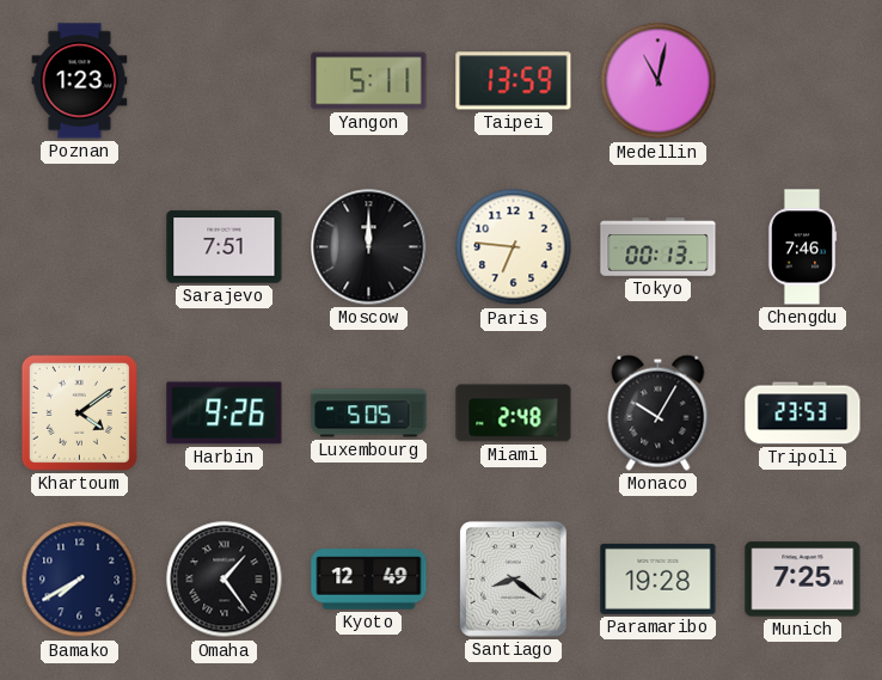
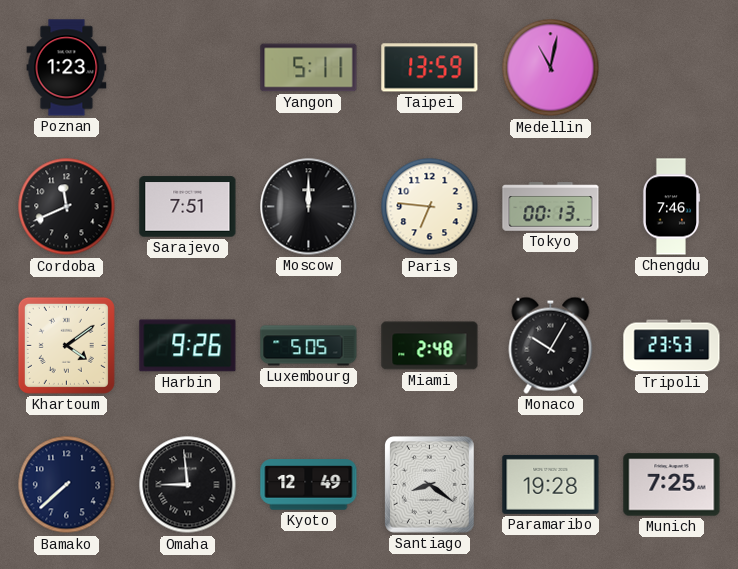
Cordoba: none -> 11:41 (67, 207)
Bamako: 7:40 -> 7:38 (67, 485)
Omaha: 1:24 -> 8:59 (188, 485)
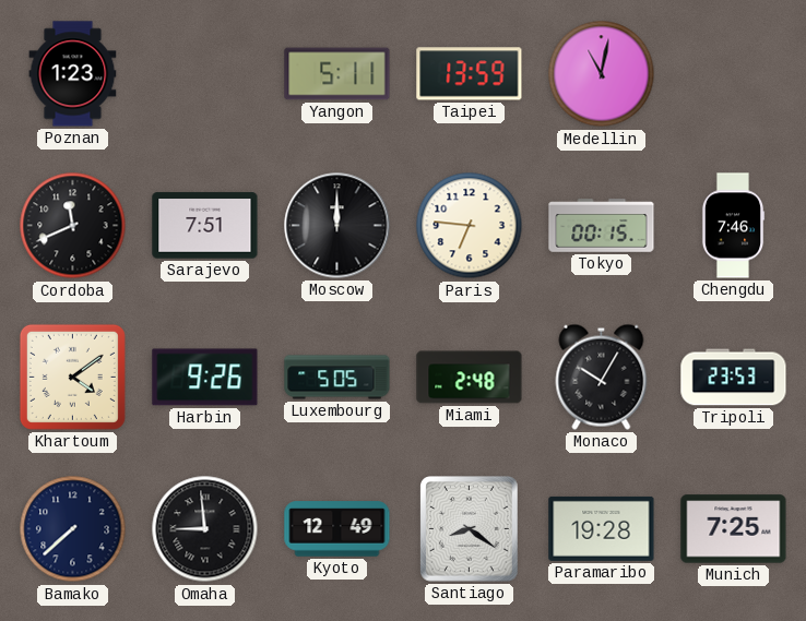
Tokyo: 00:13 -> 00:15 (602, 226)
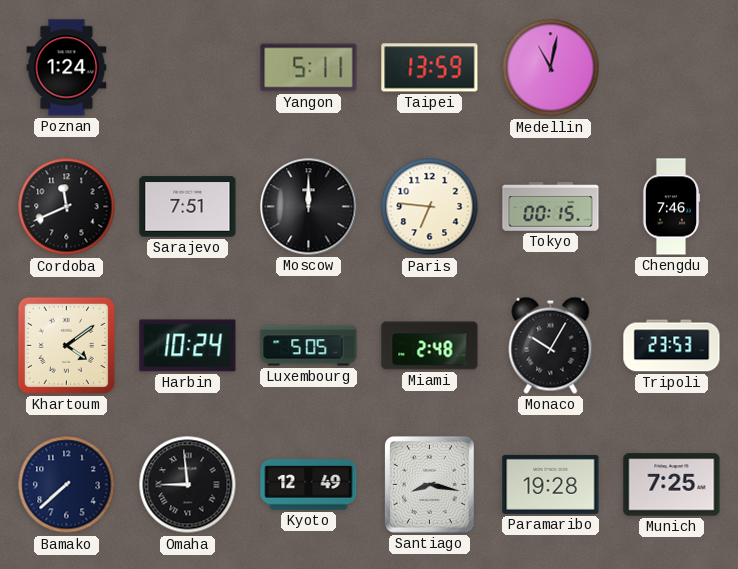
Poznan: 1:23 -> 1:24 (67, 68)
Harbin: 9:26 -> 10:24 (188, 346)
Santiago: 8:21 -> 8:17 (429, 485)
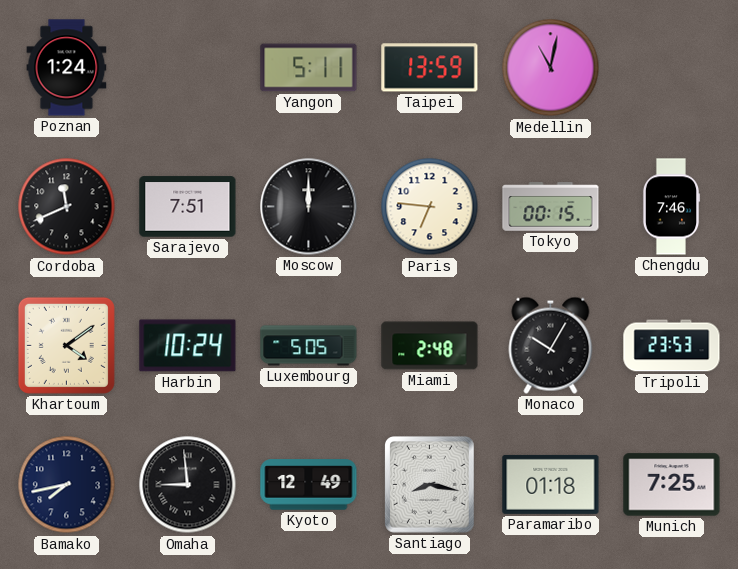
Bamako: 7:38 -> 7:43 (67, 485)
Paramaribo: 19:28 -> 01:18 (551, 484)
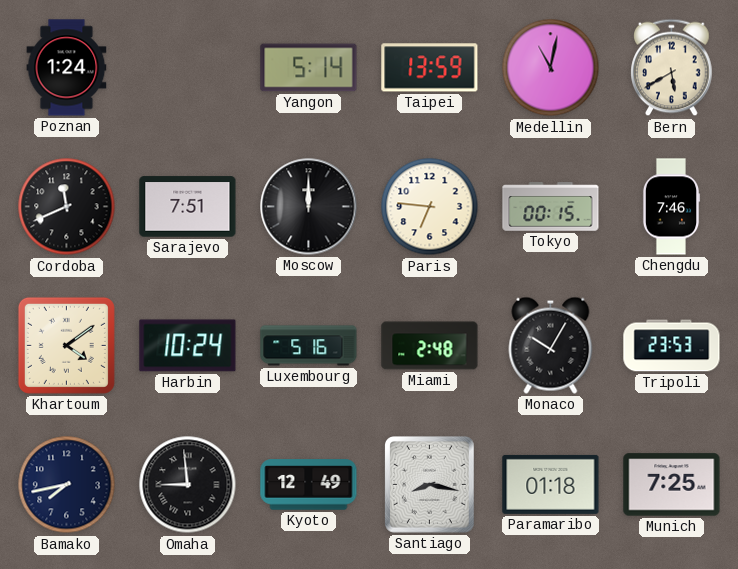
Yangon: 5:11 -> 5:14 (309, 68)
Bern: none -> 5:40 (672, 68)
Luxembourg: 5:05 -> 5:16 (309, 346)
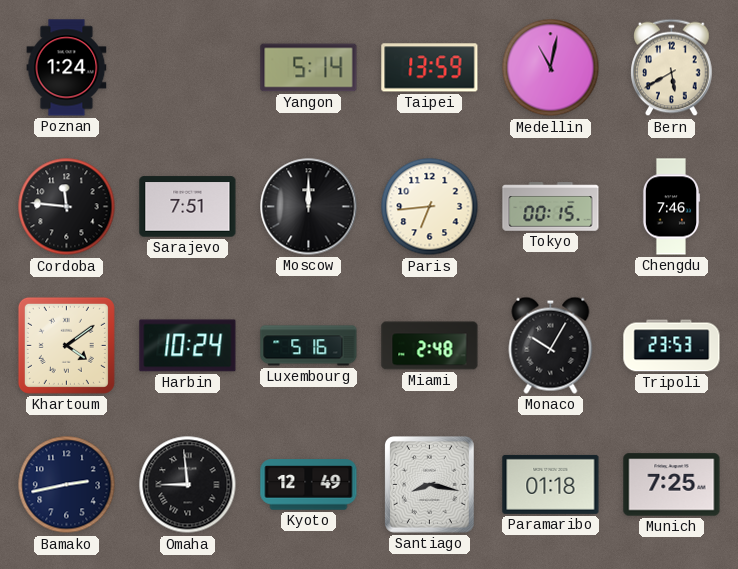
Cordoba: 11:41 -> 11:46 (67, 207)
Paris: 6:46 -> 6:44 (430, 207)
Bamako: 7:43 -> 2:43 (67, 485)
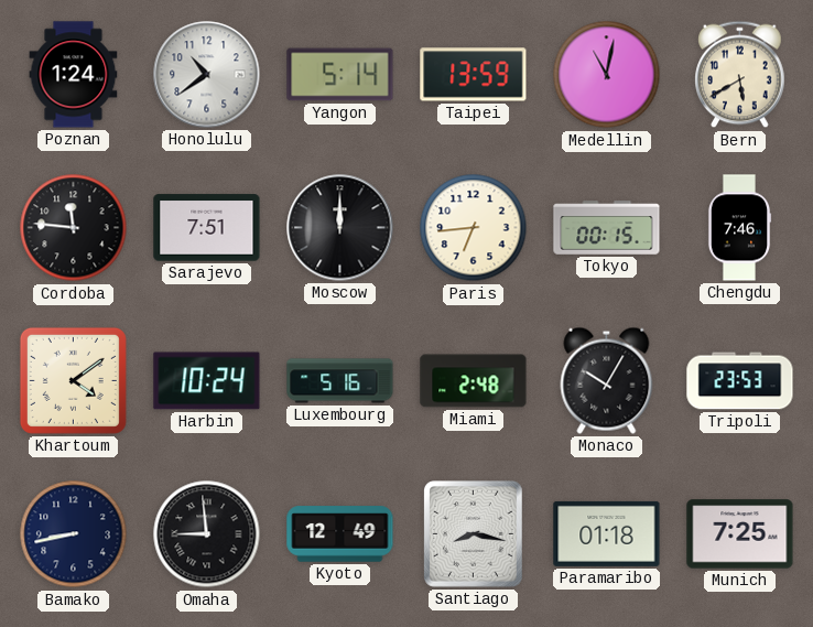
Honolulu: none -> 10:39 (207, 75)
Bamako: 2:43 -> 8:43 (74, 534)
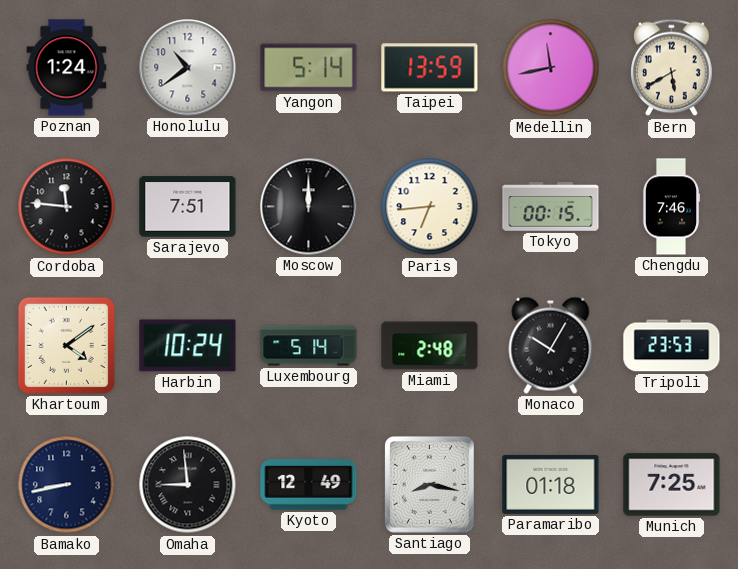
Medellin: 11:02 -> 11:43 (551, 68)
Luxembourg: 5:16 -> 5:14 (309, 346)
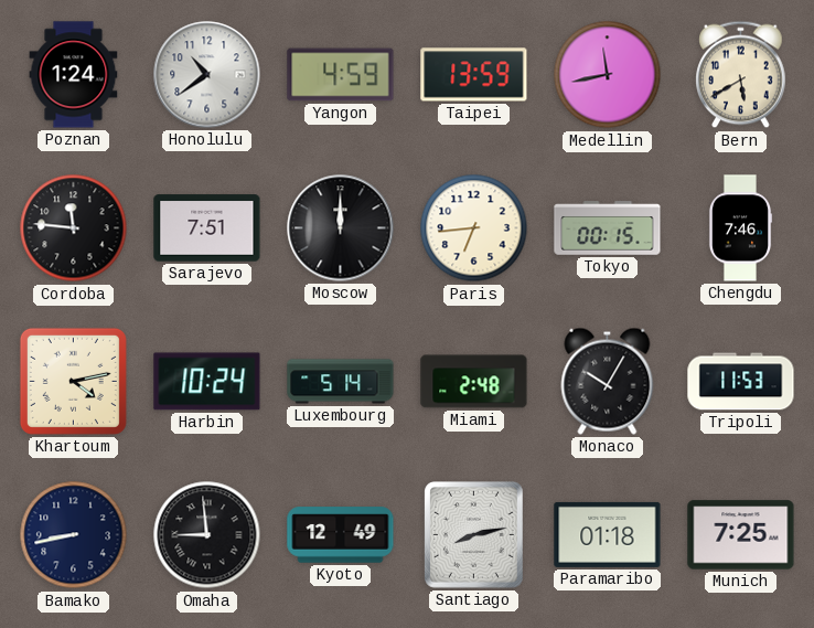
Yangon: 5:14 -> 4:59 (341, 75)
Khartoum: 4:09 -> 4:13 (73, 381)
Tripoli: 23:53 -> 11:53 (741, 382)
Santiago: 8:17 -> 8:13 (473, 535)
